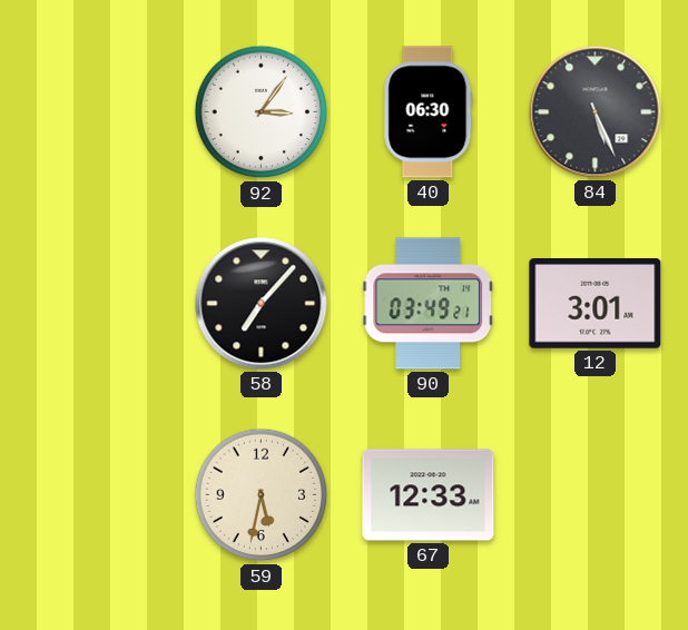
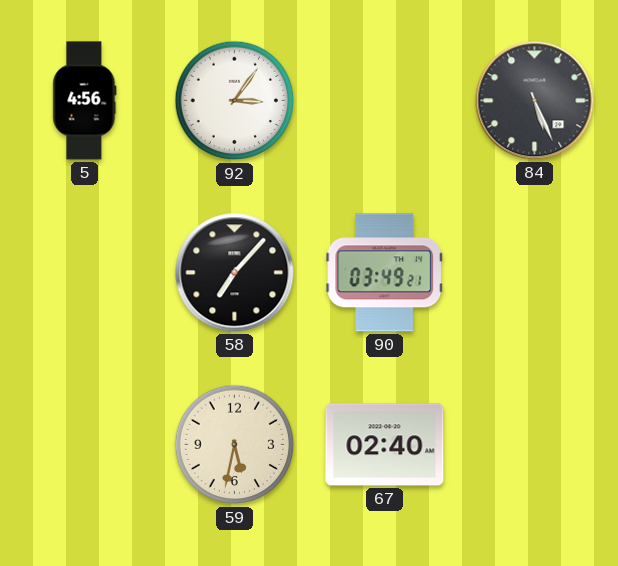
5: none -> 4:56 (85, 101)
40: 06:30 -> none (429, 112)
12: 3:01 -> none (596, 304)
67: 12:33 -> 02:40 (385, 445)
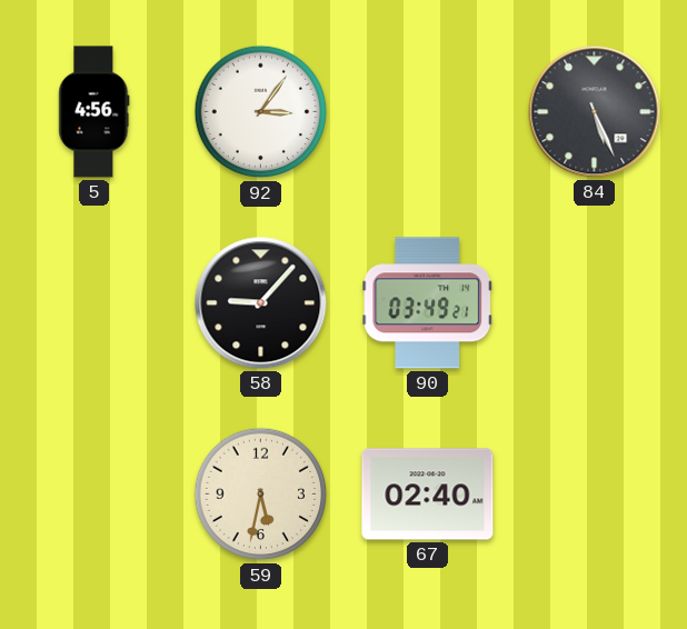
58: 7:07 -> 9:07 (261, 303)
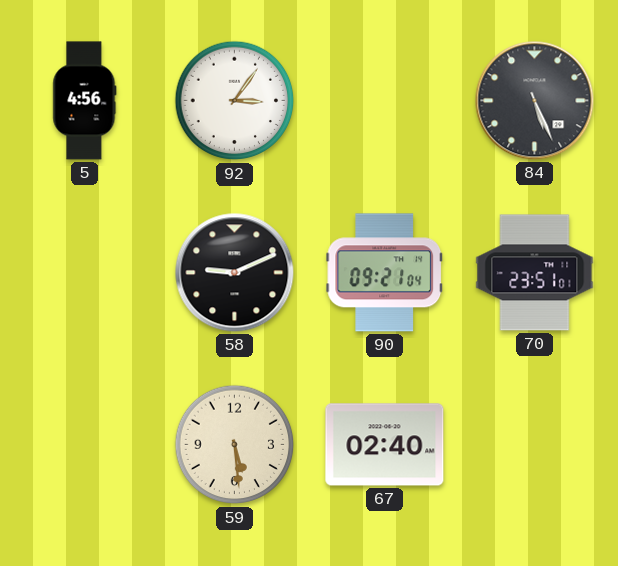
58: 9:07 -> 9:11 (235, 273)
90: 03:49 -> 09:21 (385, 273)
70: none -> 23:51 (535, 273)
59: 5:32 -> 5:29 (235, 445)
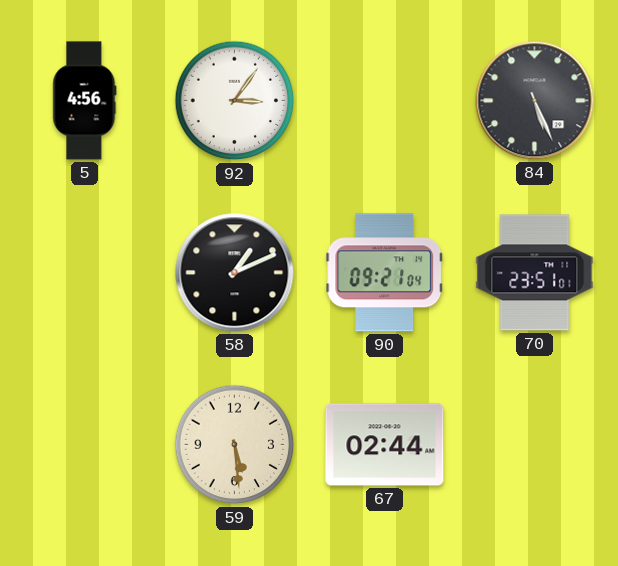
58: 9:11 -> 1:11 (235, 273)
67: 02:40 -> 02:44 (385, 445)
